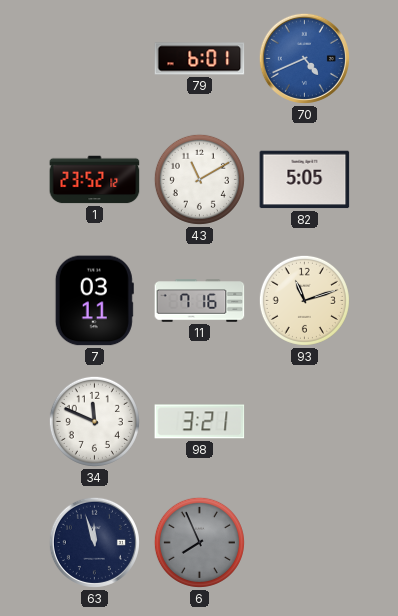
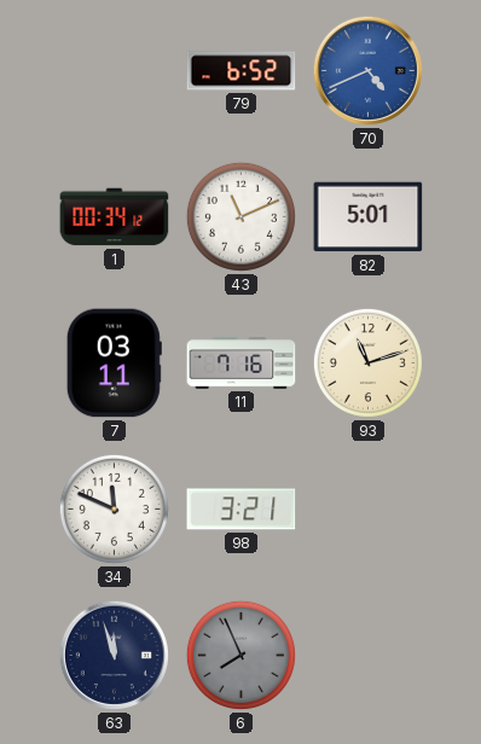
79: 6:01 -> 6:52 (242, 71)
1: 23:52 -> 00:34 (115, 217)
43: 11:10 -> 11:11 (240, 216)
82: 5:05 -> 5:01 (369, 217)
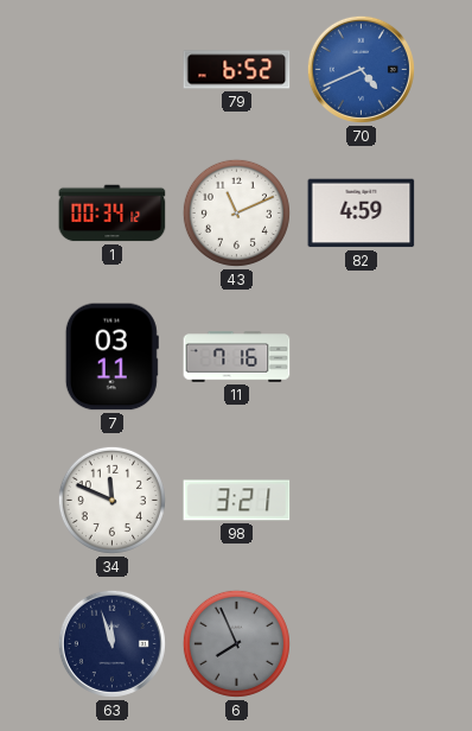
82: 5:01 -> 4:59 (362, 214)
93: 11:12 -> none (367, 362)
